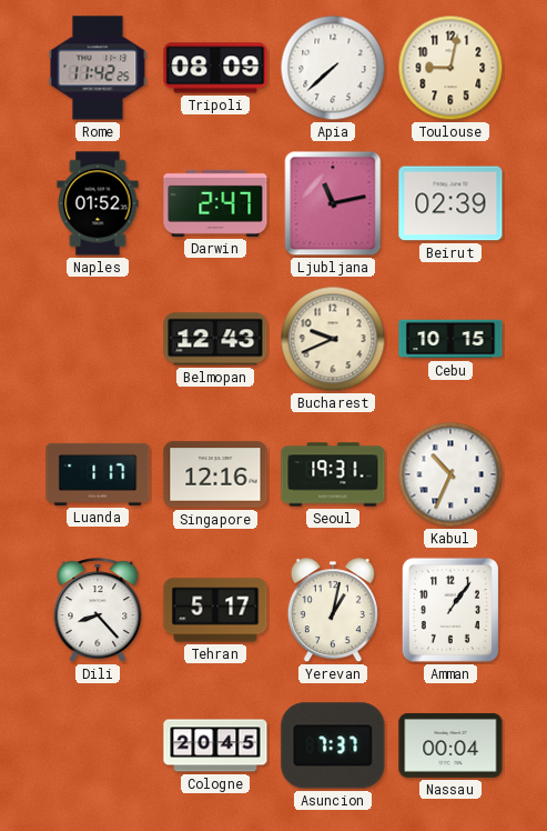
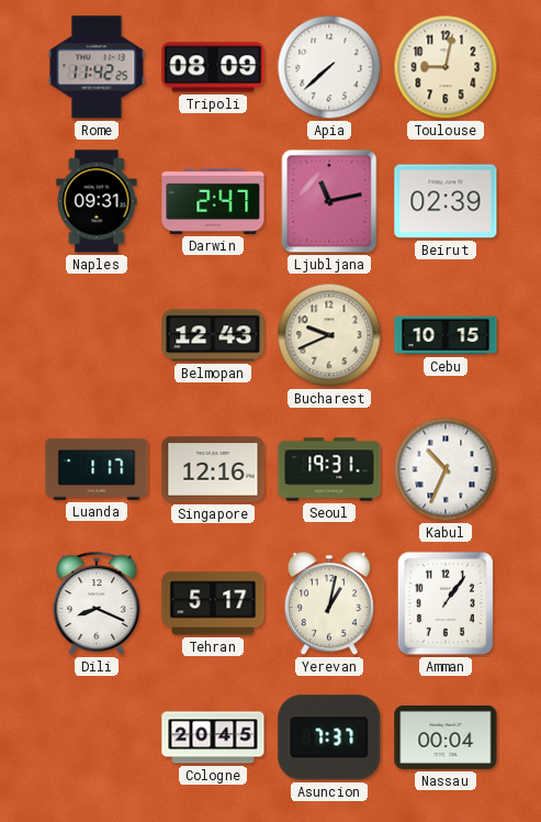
Naples: 01:52 -> 09:31 (97, 201)
Dili: 8:23 -> 8:19 (97, 603)
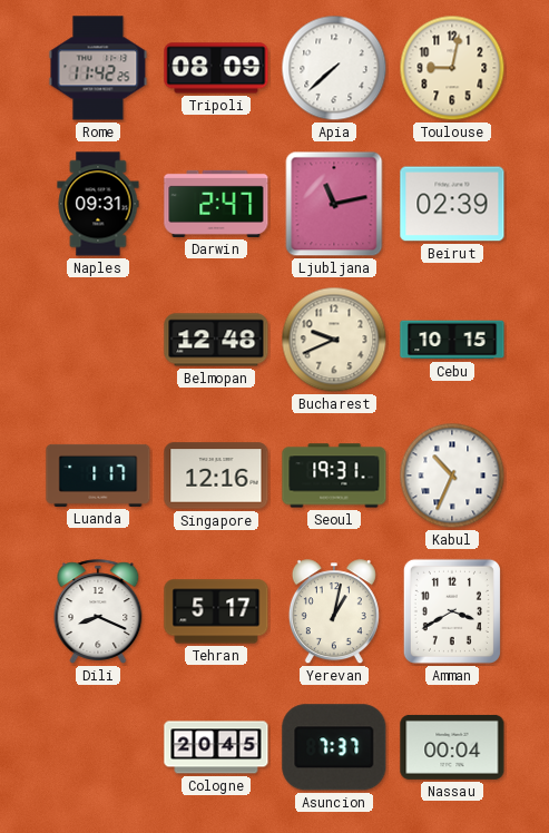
Belmopan: 12:43 -> 12:48 (216, 340)
Amman: 1:06 -> 3:40 (452, 611)
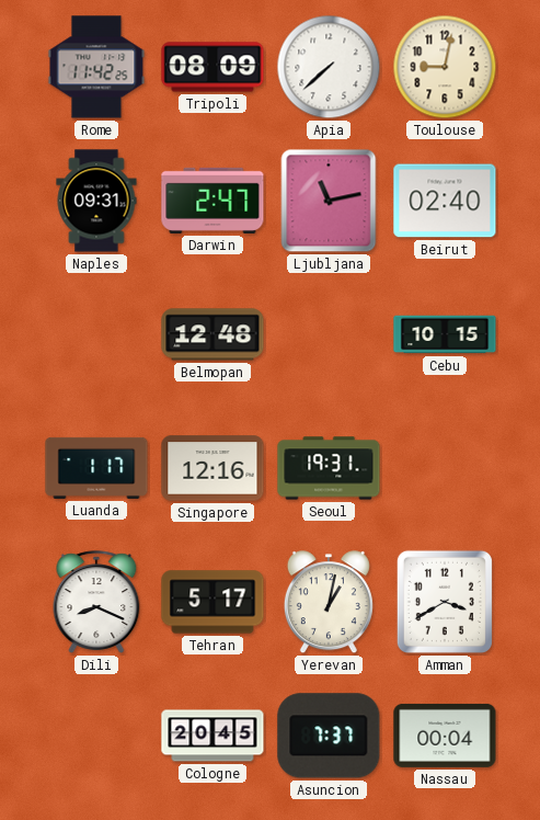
Beirut: 02:39 -> 02:40 (445, 201)
Bucharest: 9:41 -> none (334, 340)
Kabul: 10:34 -> none (452, 476)
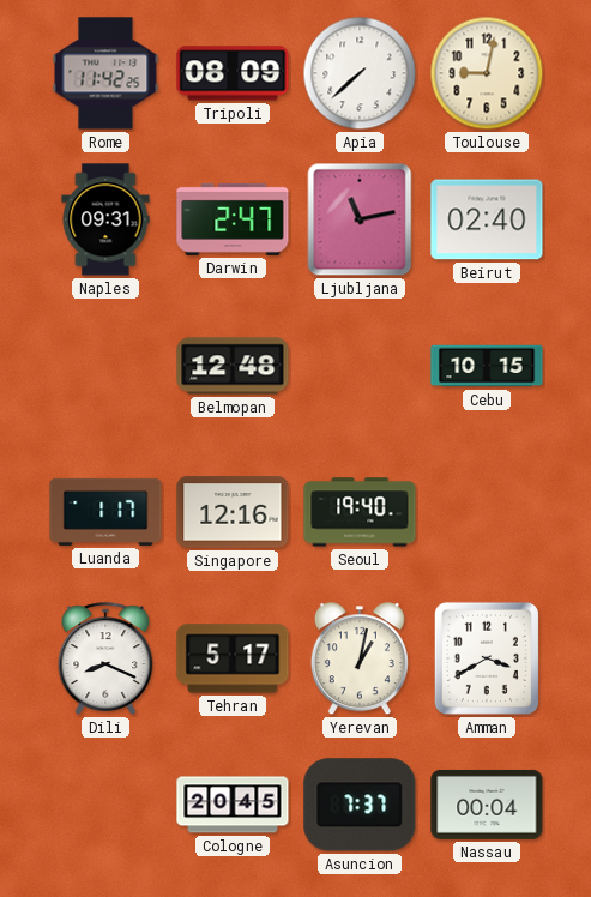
Seoul: 19:31 -> 19:40 (360, 512)
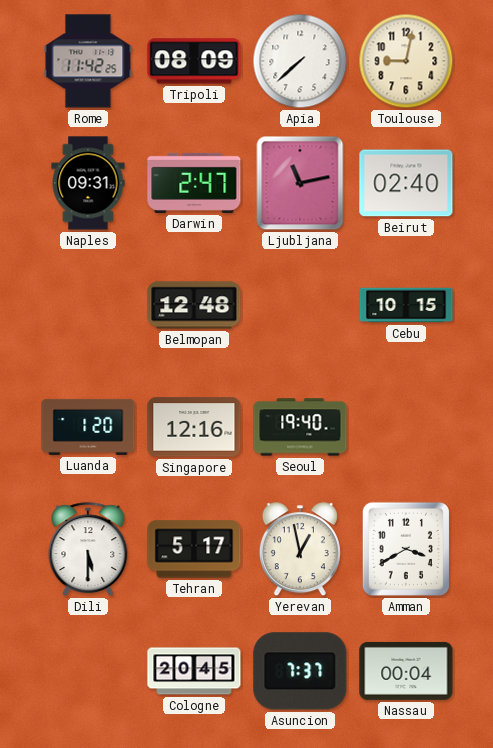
Luanda: 1:17 -> 1:20 (88, 427)
Dili: 8:19 -> 5:30 (88, 549)
Yerevan: 1:02 -> 12:58 (300, 550)
